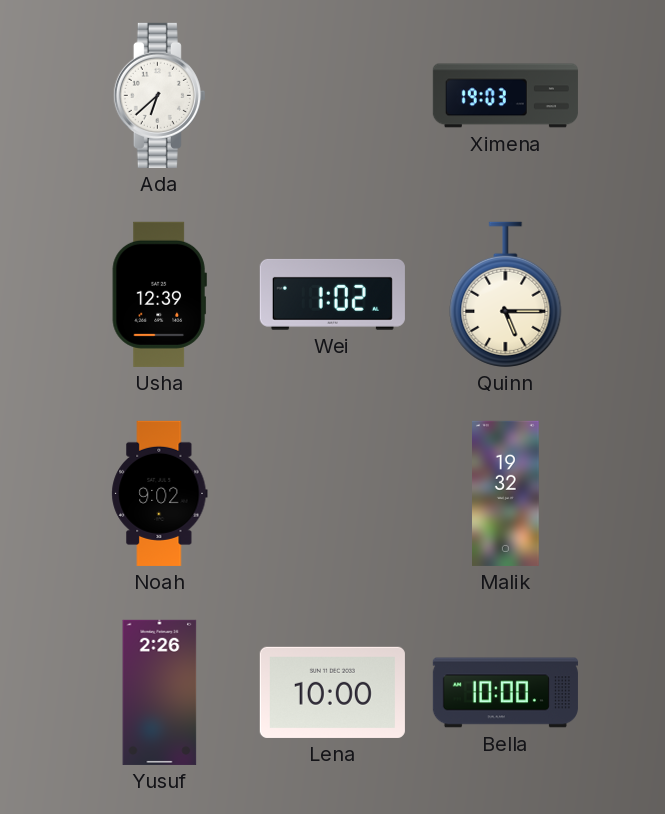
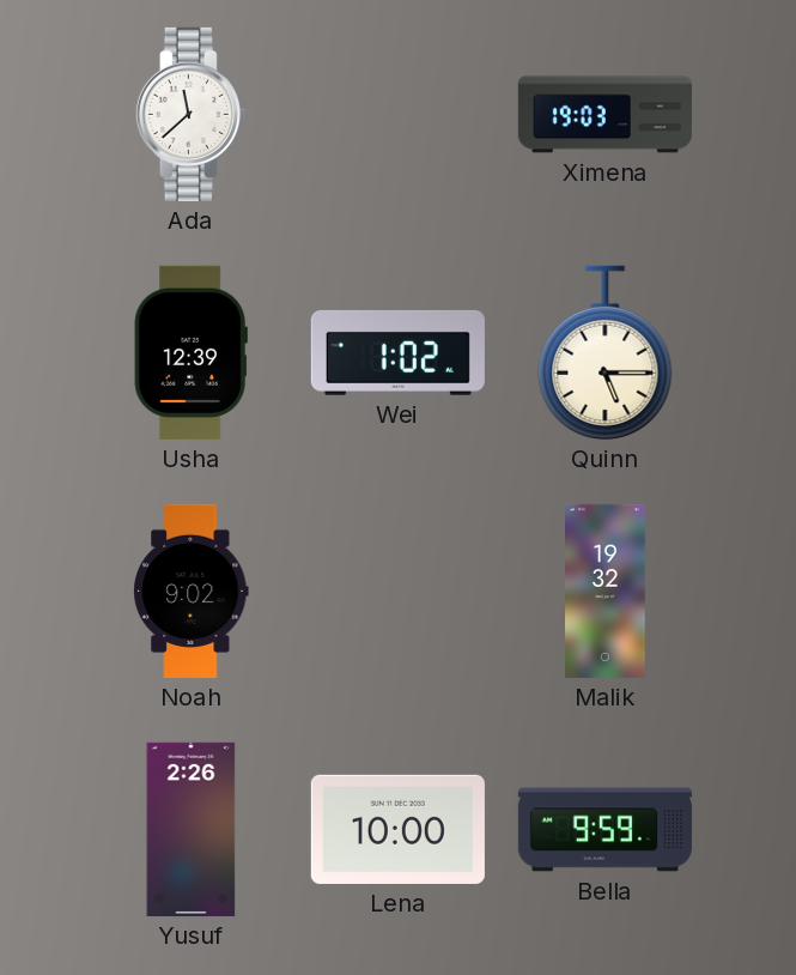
Ada: 6:38 -> 11:38 (190, 114)
Bella: 10:00 -> 9:59 (604, 830)
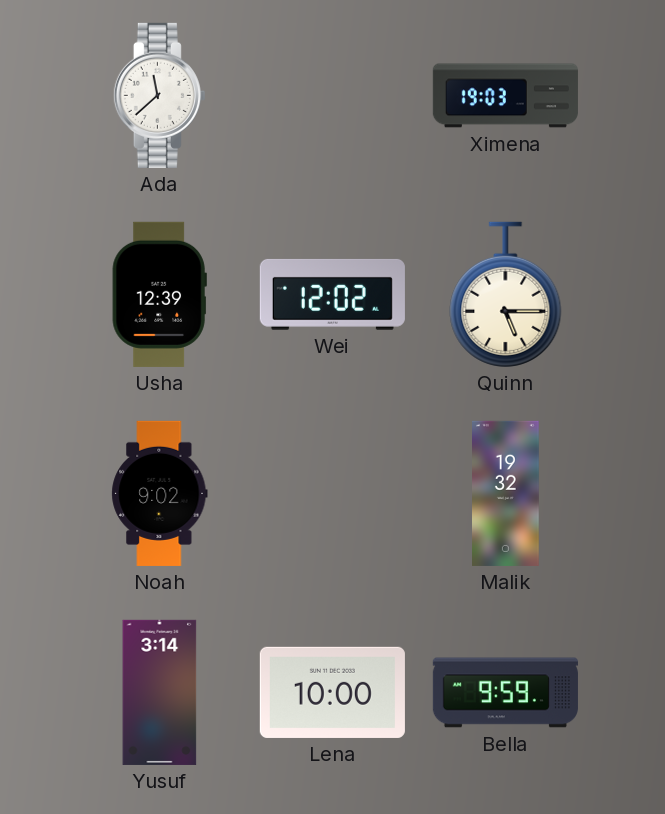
Wei: 1:02 -> 12:02 (332, 294)
Yusuf: 2:26 -> 3:14 (160, 692)
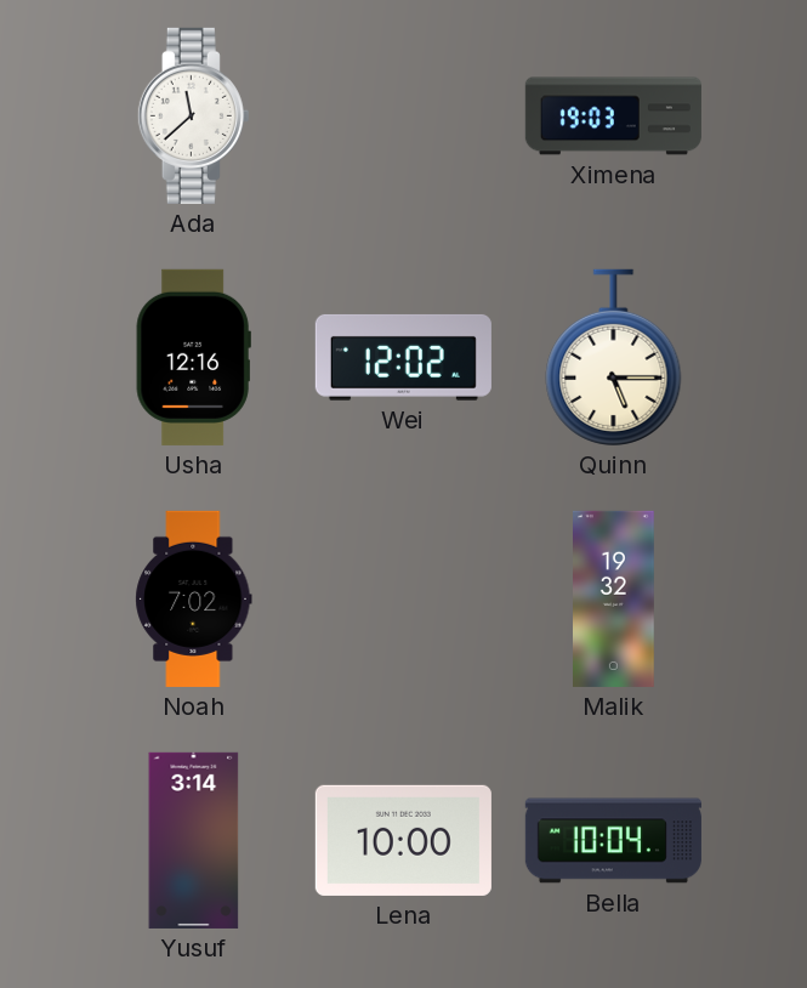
Usha: 12:39 -> 12:16 (193, 357)
Noah: 9:02 -> 7:02 (194, 598)
Bella: 9:59 -> 10:04 (613, 841)
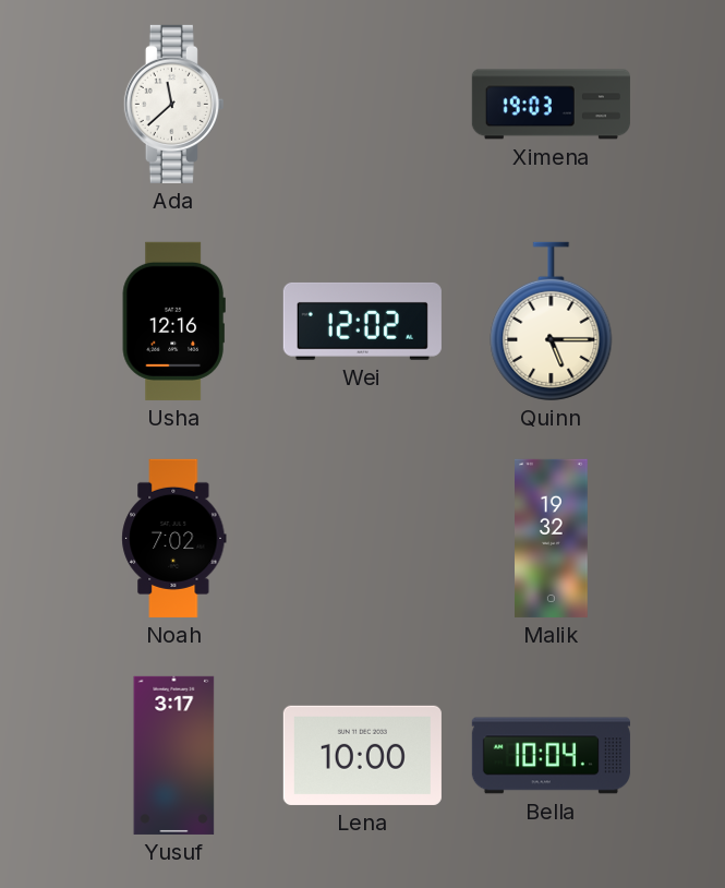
Yusuf: 3:14 -> 3:17 (174, 755)
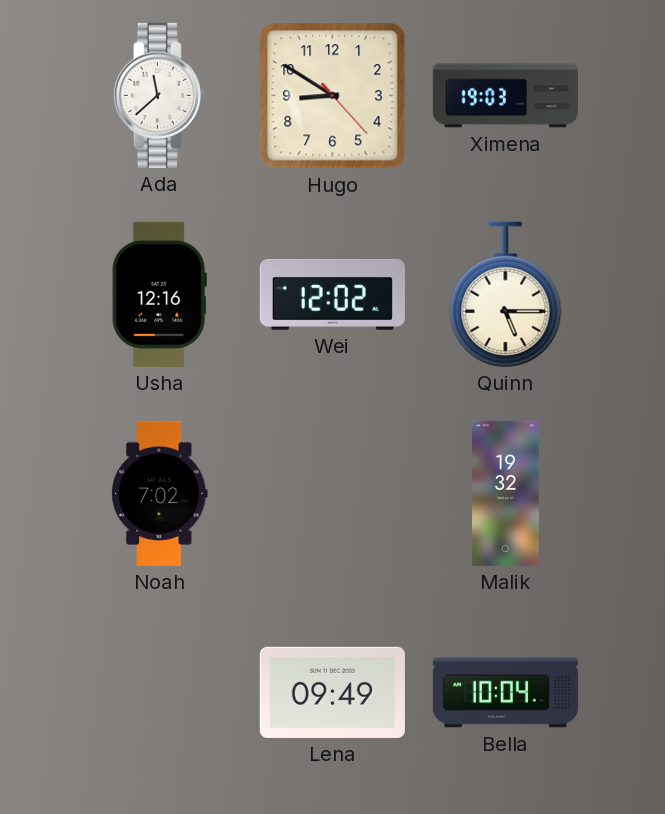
Hugo: none -> 8:50 (333, 96)
Yusuf: 3:17 -> none (174, 755)
Lena: 10:00 -> 09:49 (332, 692)
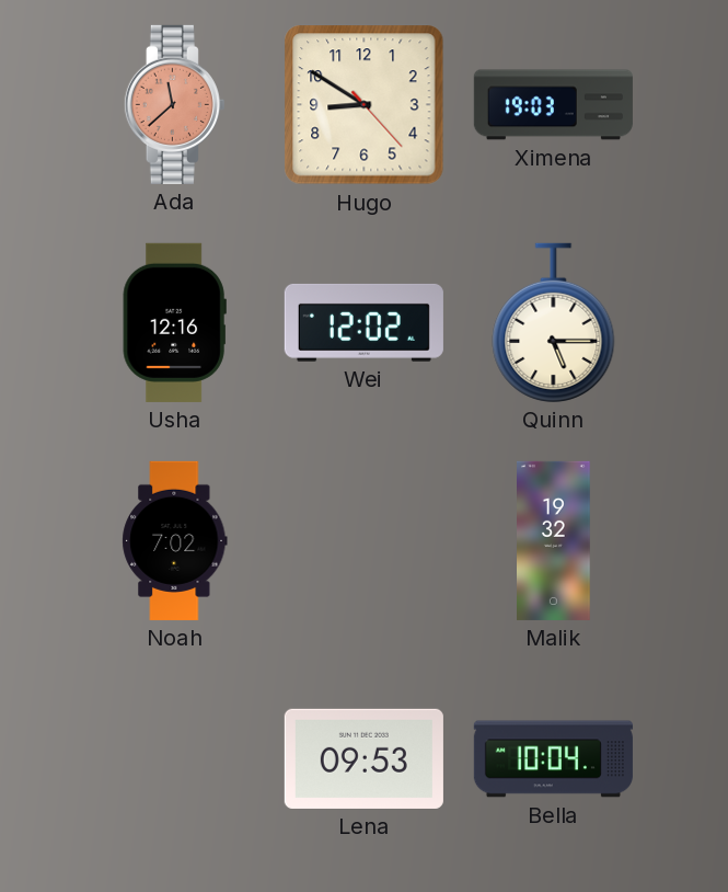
Ada dial: white -> salmon (174, 104)
Lena: 09:49 -> 09:53 (363, 758)
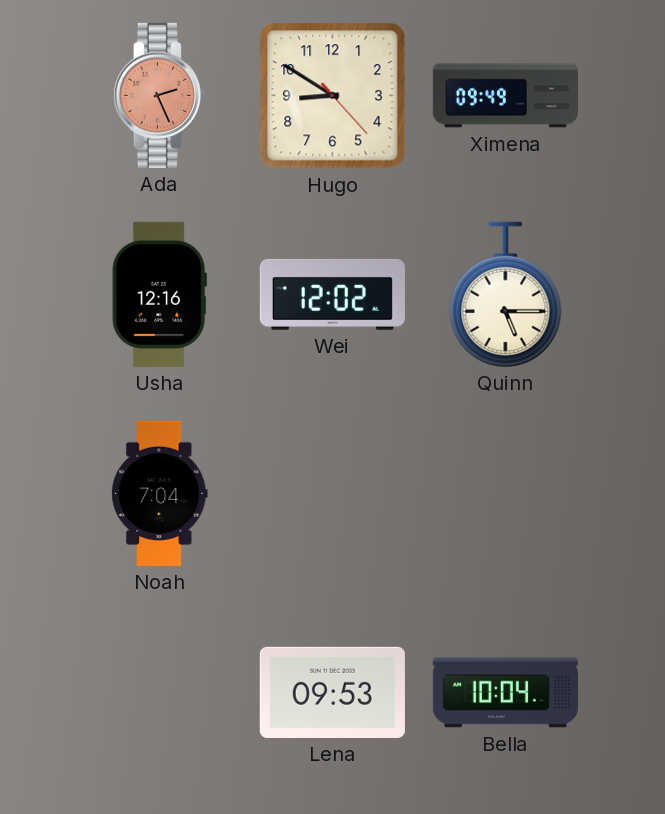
Ada: 11:38 -> 2:26 (159, 95)
Ximena: 19:03 -> 09:49 (505, 96)
Noah: 7:02 -> 7:04 (160, 493)
Malik: 19:32 -> none (554, 540)
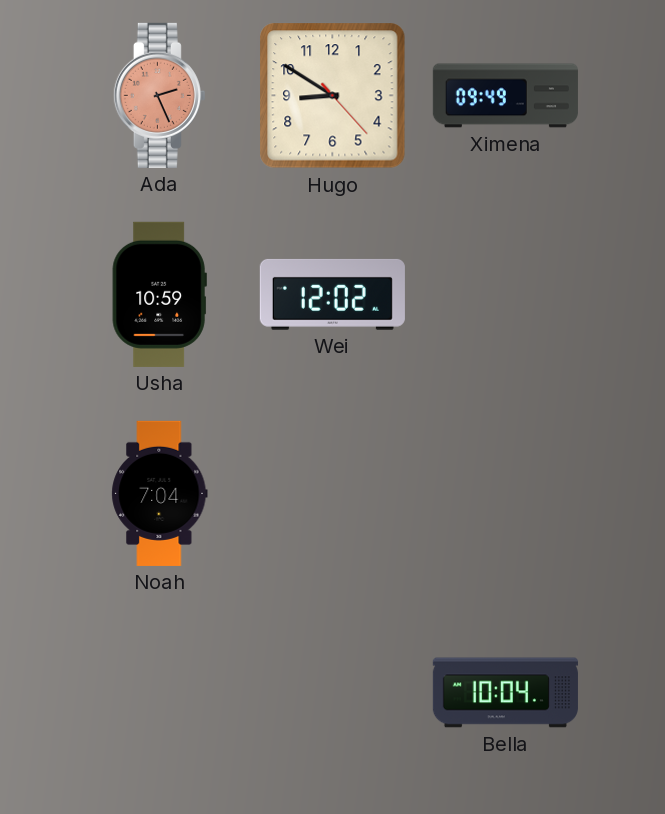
Usha: 12:16 -> 10:59 (159, 294)
Quinn: 5:15 -> none (506, 294)
Lena: 09:53 -> none (332, 692)
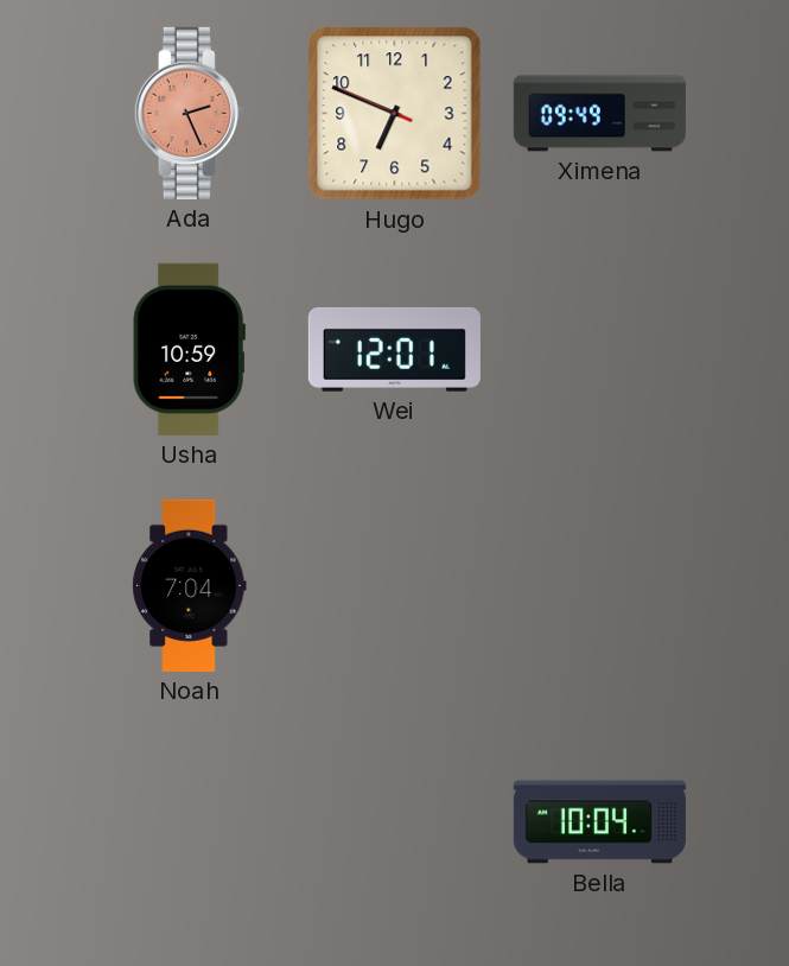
Hugo: 8:50 -> 6:48 (395, 114)
Wei: 12:02 -> 12:01 (394, 349)
